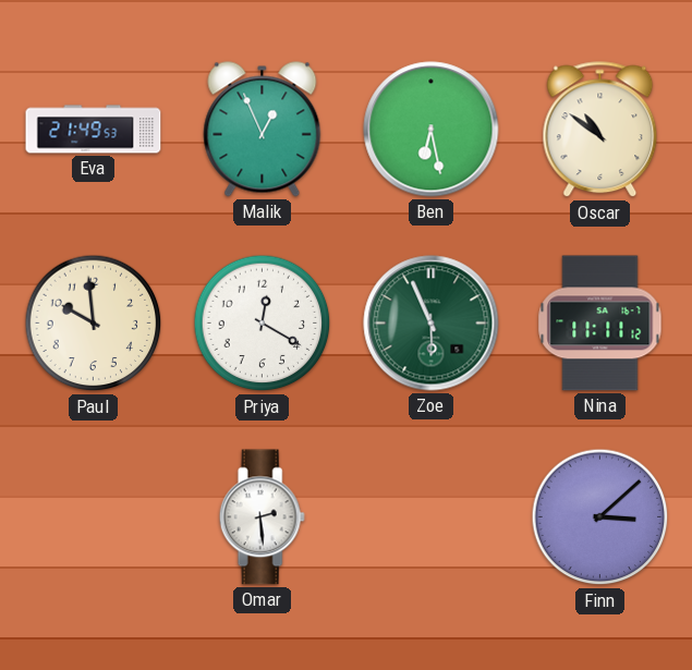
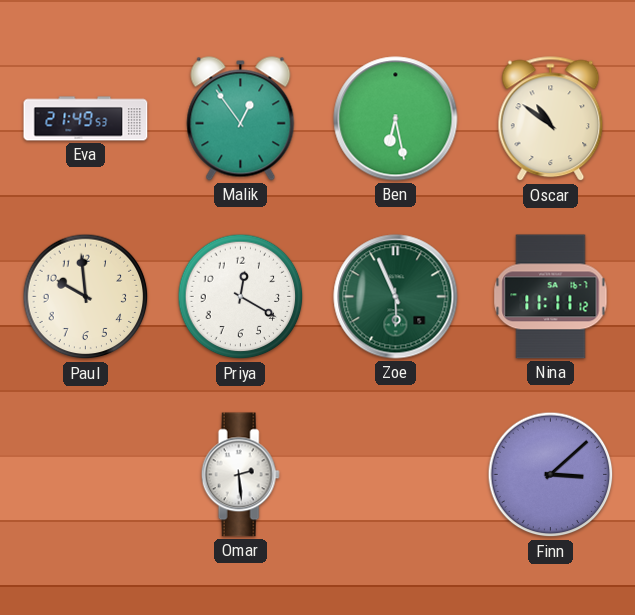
Malik: 12:56 -> 12:54 (241, 119)
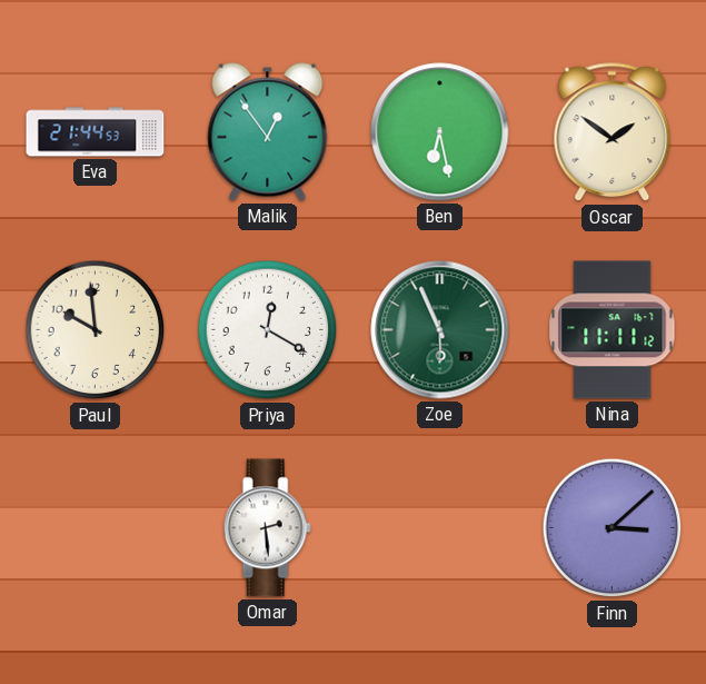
Eva: 21:49 -> 21:44 (96, 132)
Oscar: 10:51 -> 1:51 (613, 132)
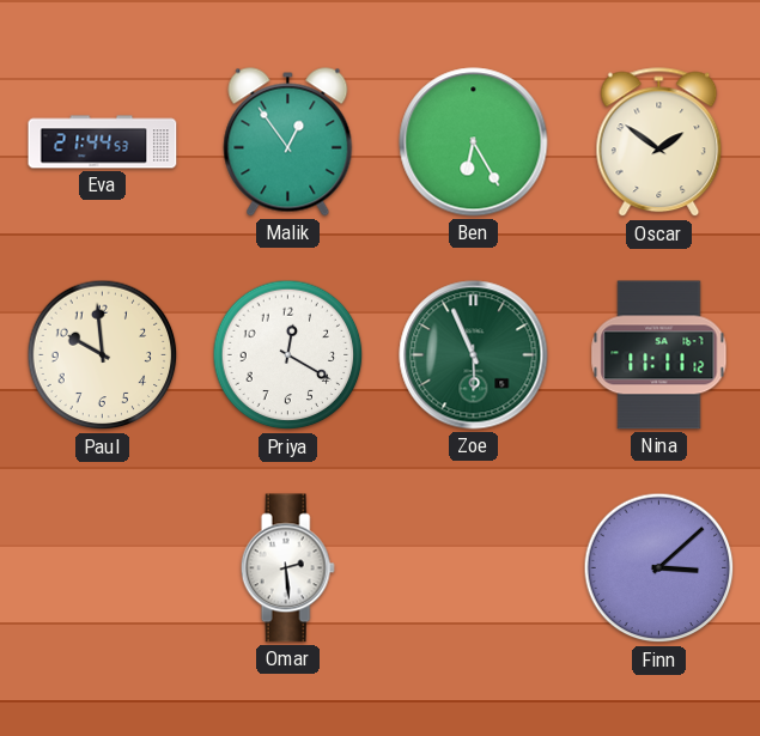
Ben: 6:28 -> 6:25 (474, 142)
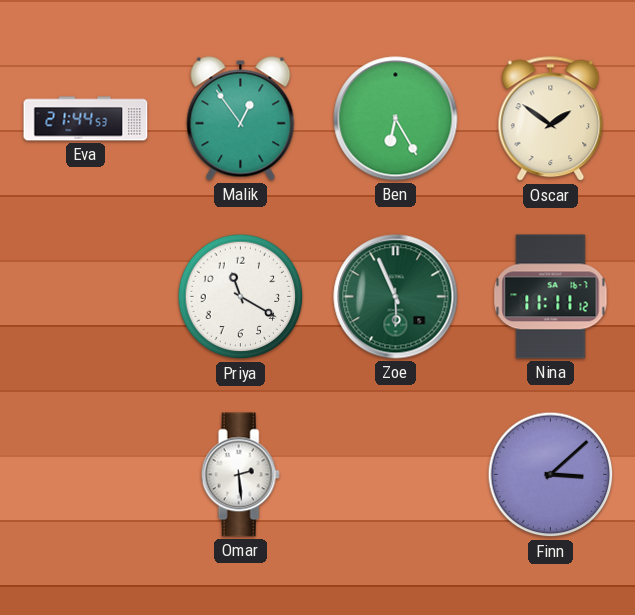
Paul: 9:59 -> none (103, 355)
Priya: 12:20 -> 11:20 (241, 297)
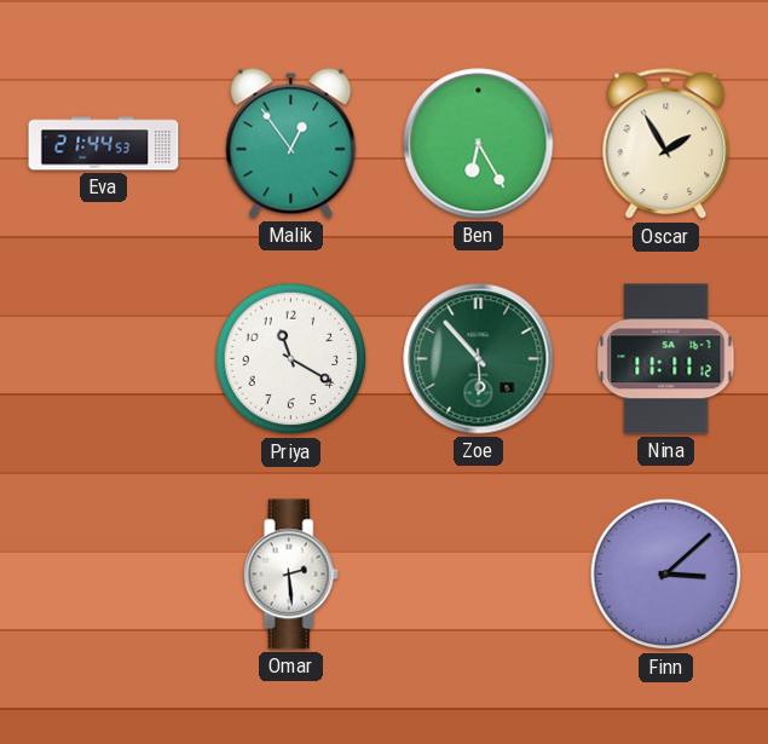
Oscar: 1:51 -> 1:55 (666, 144)
Zoe: 5:56 -> 5:53 (479, 359)
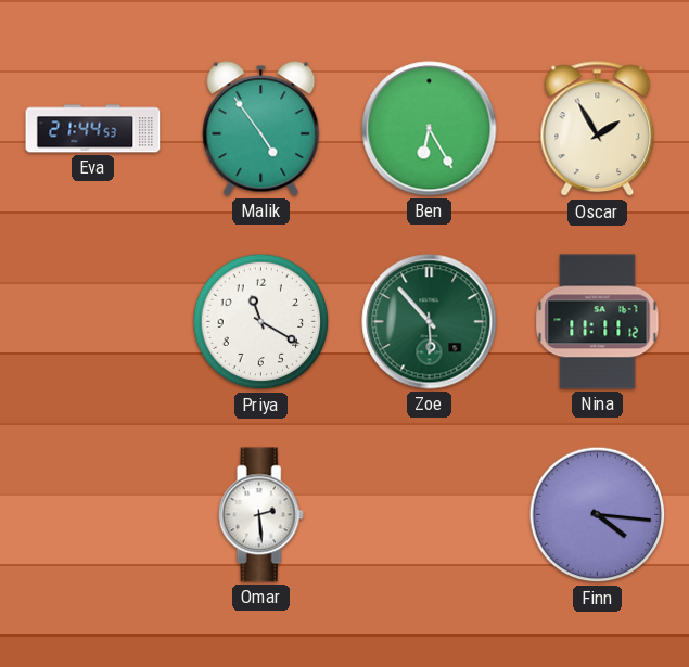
Malik: 12:54 -> 4:54 (261, 129)
Finn: 3:08 -> 4:16 (598, 515)
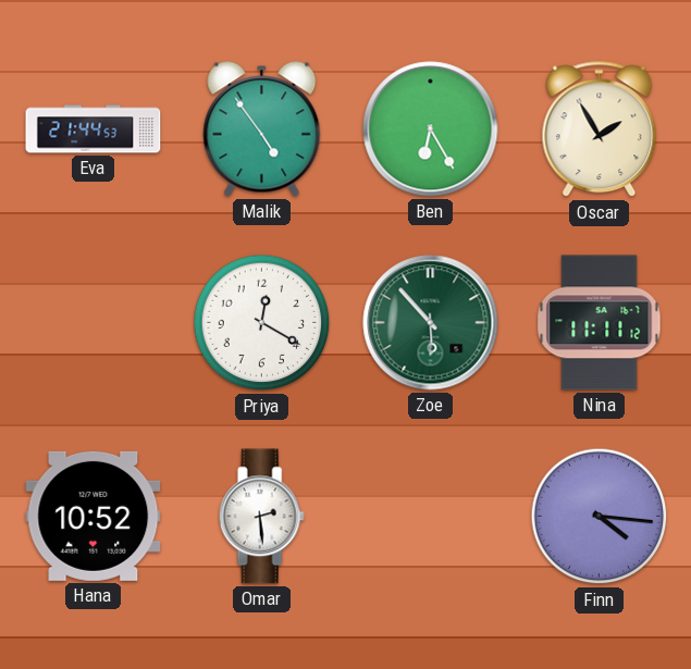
Priya: 11:20 -> 12:20 (262, 323)
Hana: none -> 10:52 (94, 516)
